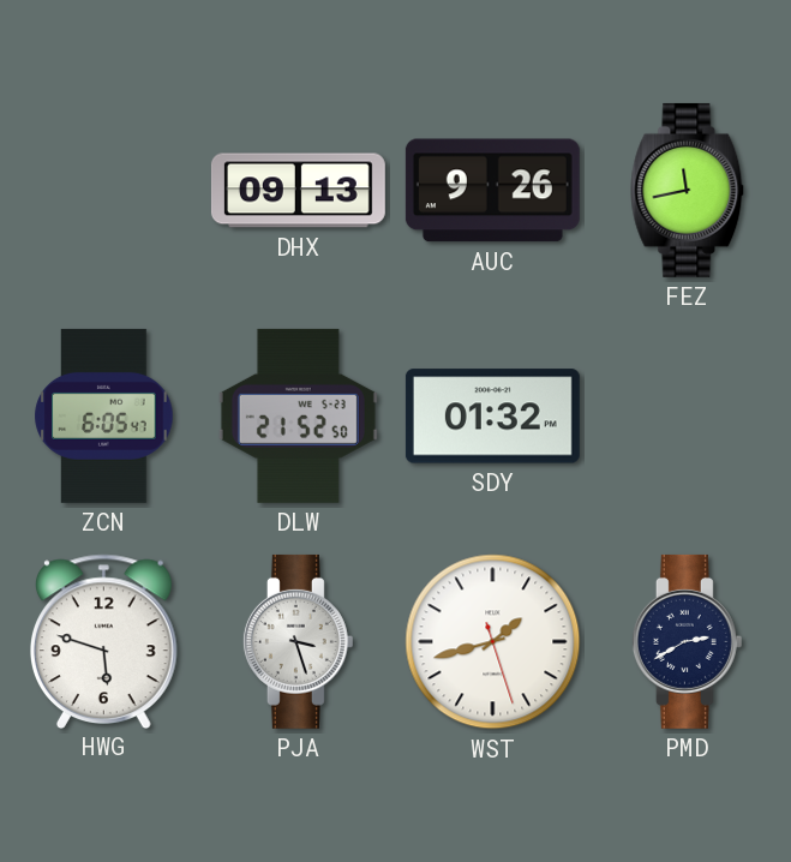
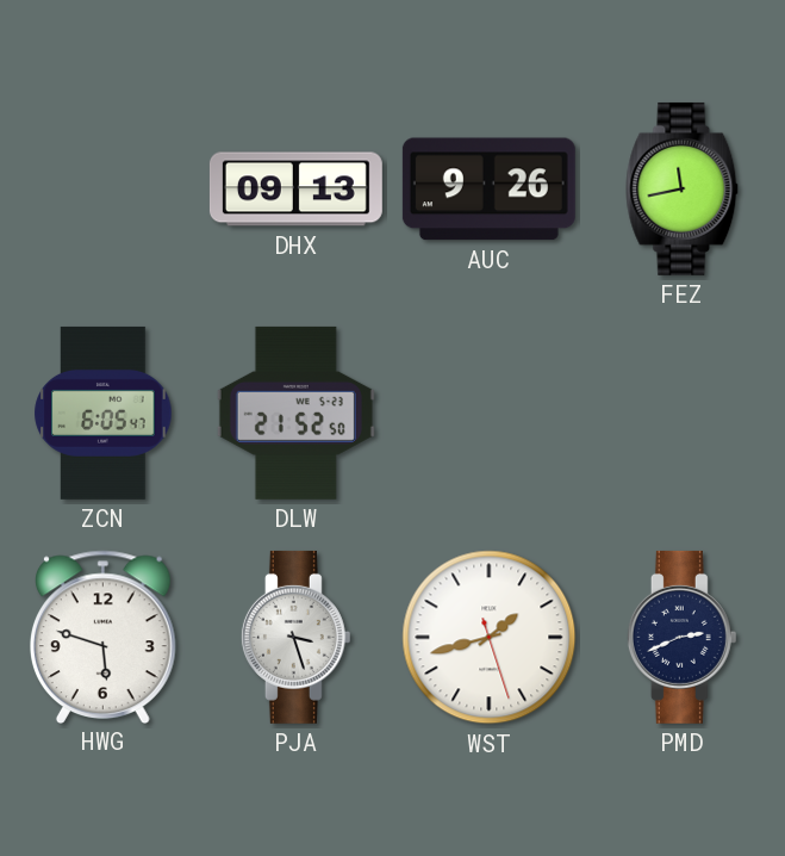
SDY: 01:32 -> none (492, 417)
PMD: 2:40 -> 2:41 (681, 637)
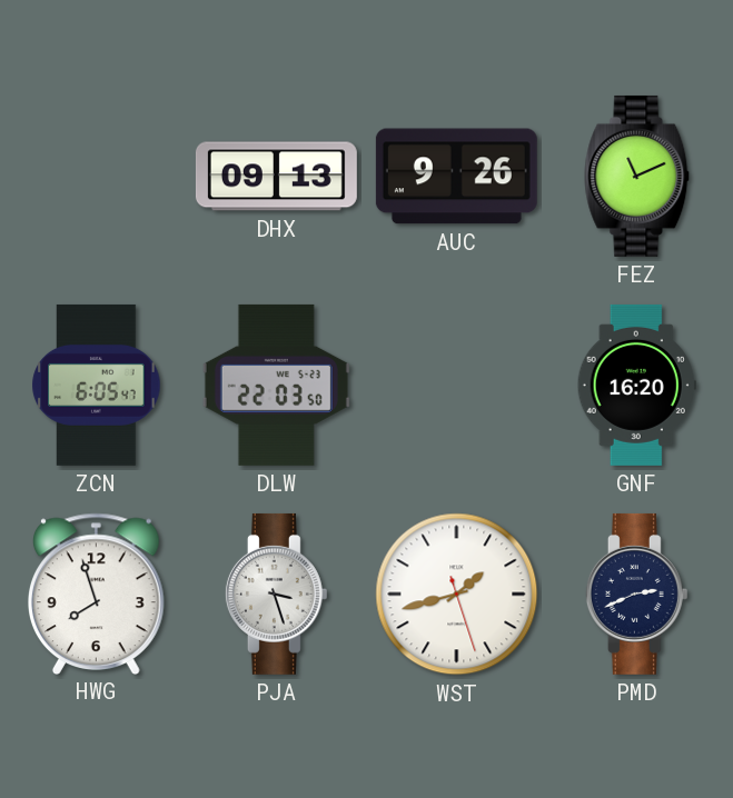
FEZ: 11:43 -> 11:11 (637, 176)
DLW: 21:52 -> 22:03 (276, 385)
GNF: none -> 16:20 (636, 385)
HWG: 5:48 -> 7:57 (97, 593)
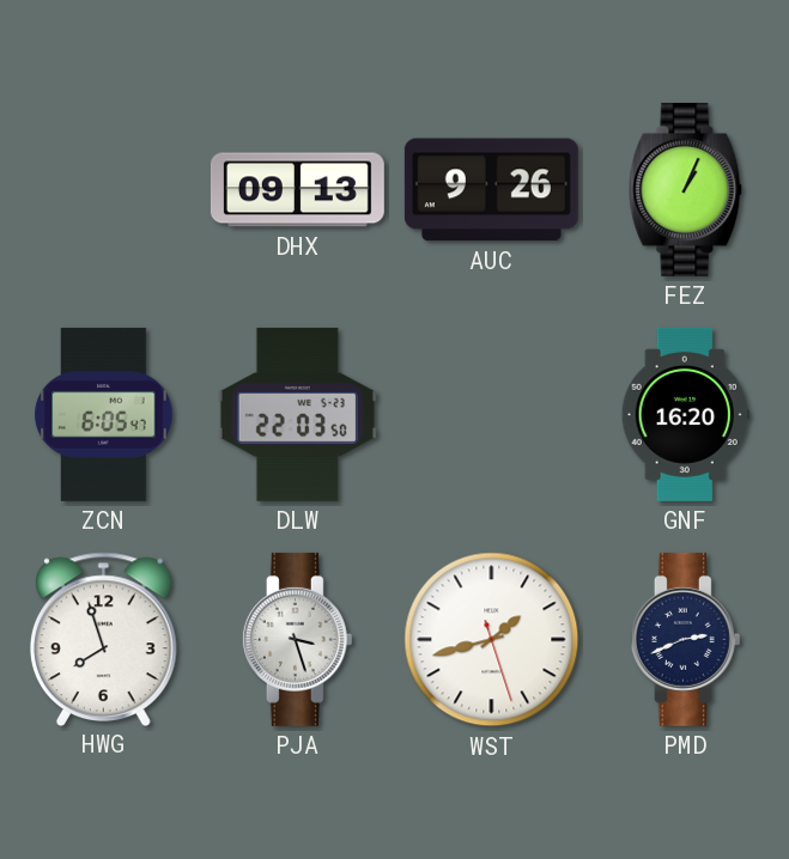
FEZ: 11:11 -> 1:04 (686, 189)
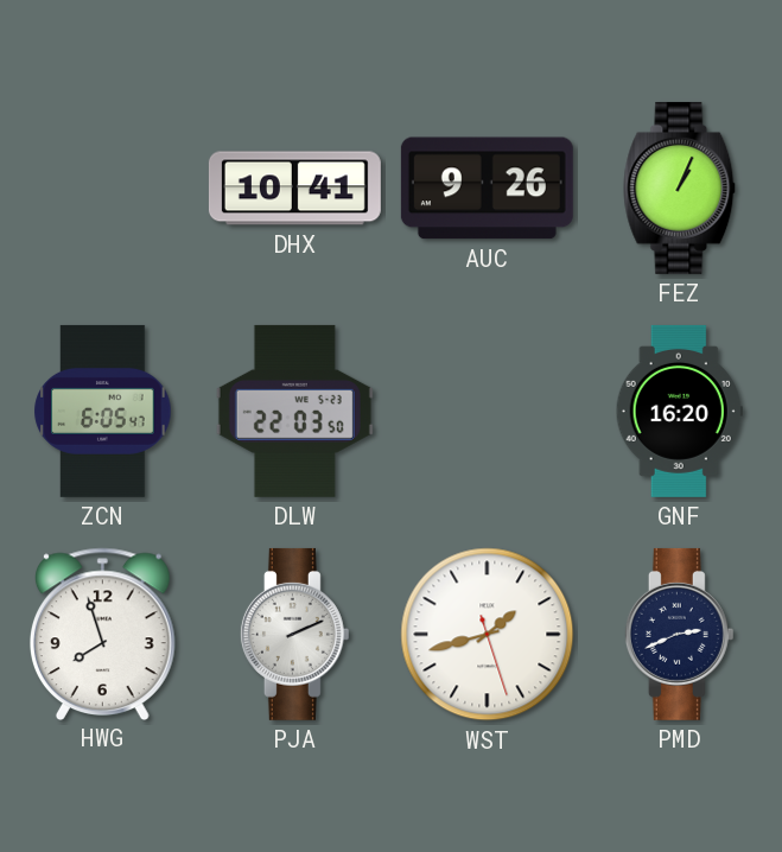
DHX: 09:13 -> 10:41 (294, 189)
PJA: 3:27 -> 2:11 (294, 634)
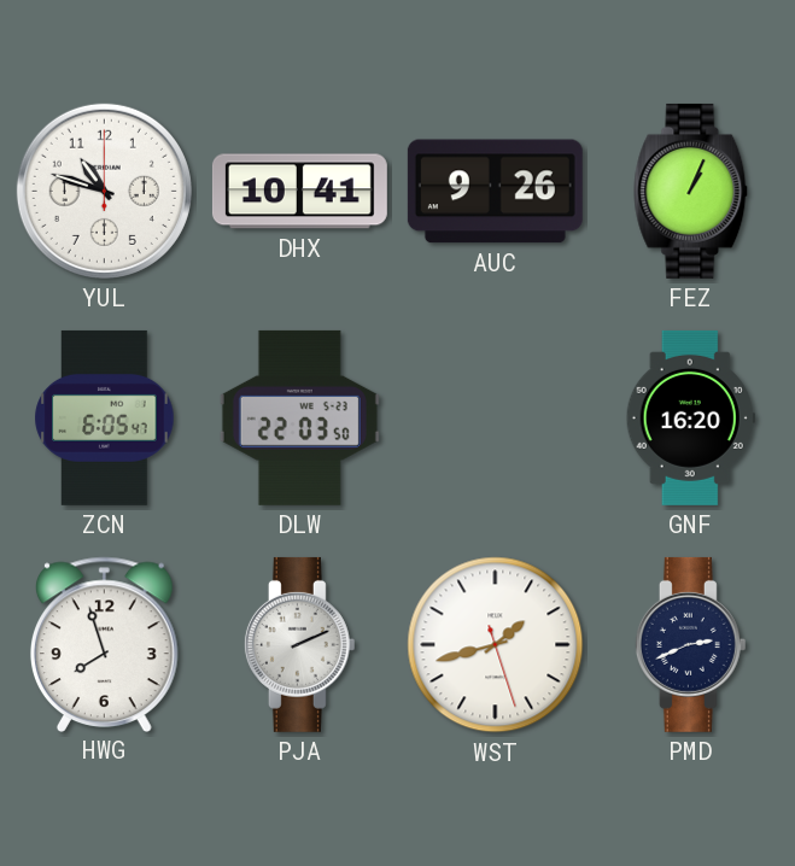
YUL: none -> 10:48 (104, 191)
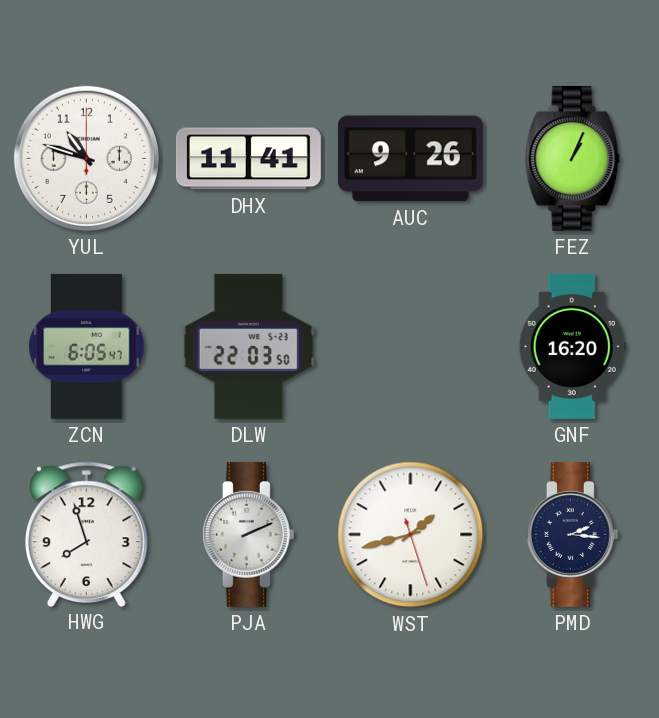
DHX: 10:41 -> 11:41 (248, 159)
PMD: 2:41 -> 2:16 (572, 534)
